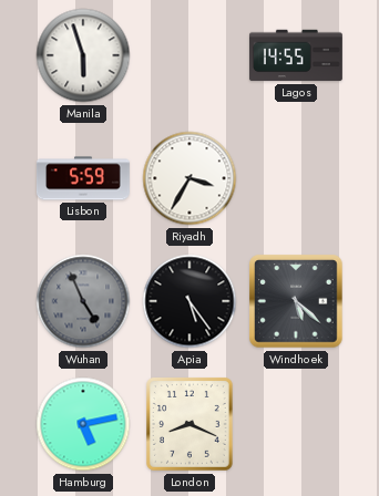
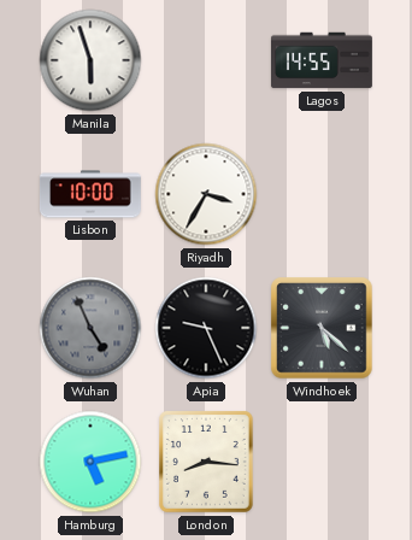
Lisbon: 5:59 -> 10:00 (90, 194)
Apia: 5:24 -> 9:26 (206, 328)
London: 8:19 -> 8:16 (207, 463)
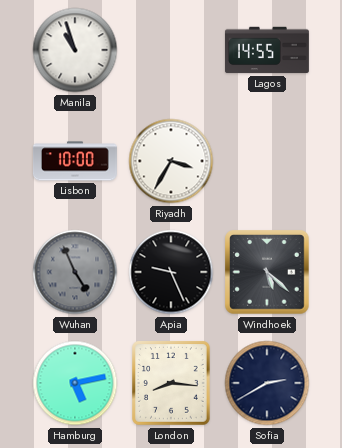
Manila: 5:57 -> 10:57 (75, 50)
Sofia: none -> 2:40 (267, 383)
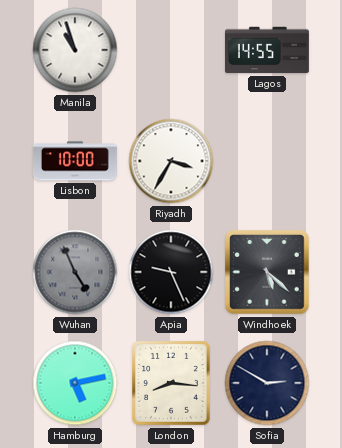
Sofia: 2:40 -> 2:50 (267, 383)
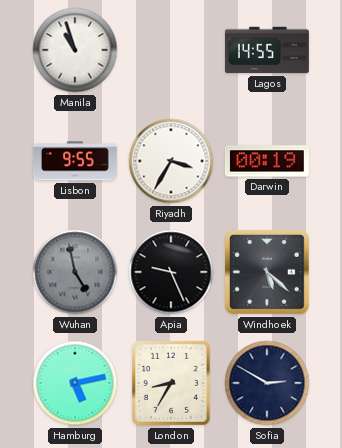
Lisbon: 10:00 -> 9:55 (75, 161)
Darwin: none -> 00:19 (267, 161)
Wuhan: 4:56 -> 4:58 (75, 272)
London: 8:16 -> 8:35 (172, 384)
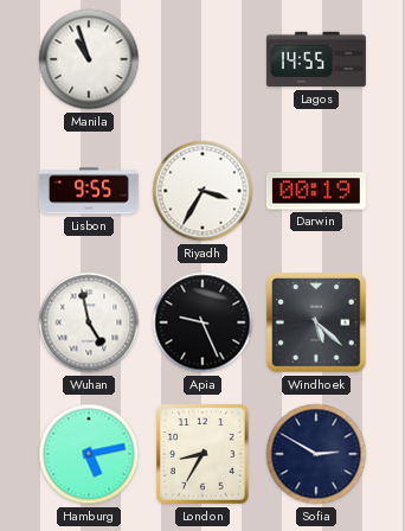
Wuhan dial: grey -> white (89, 322)
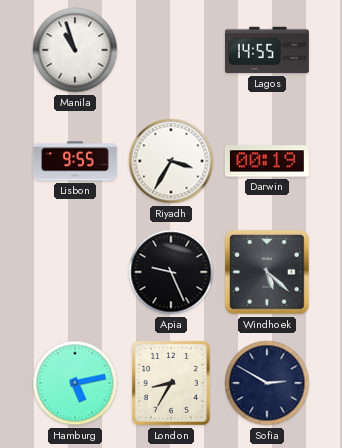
Wuhan: 4:58 -> none (89, 322)
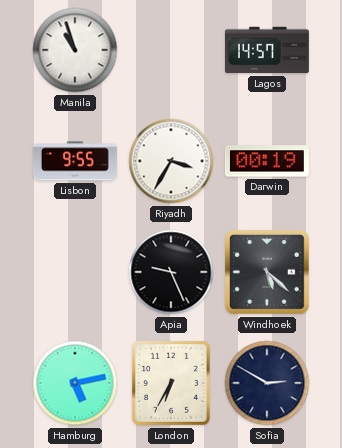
Lagos: 14:55 -> 14:57 (267, 50)
London: 8:35 -> 6:35 (172, 384)
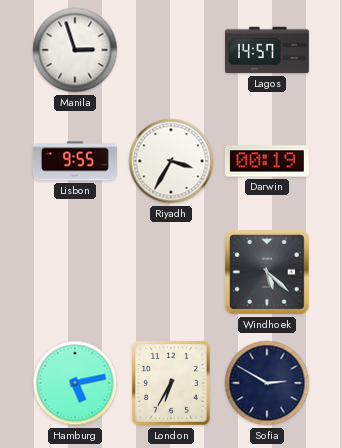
Manila: 10:57 -> 2:57 (75, 50)
Apia: 9:26 -> none (171, 272)
